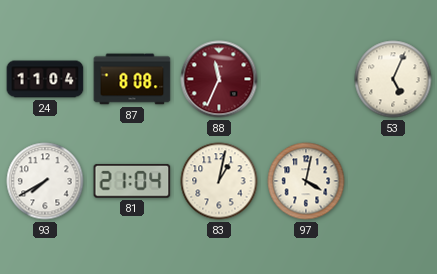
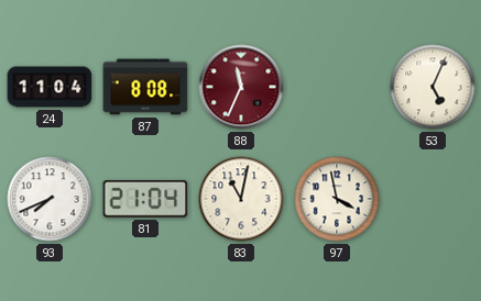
93: 7:40 -> 7:41 (50, 199)
83: 1:02 -> 11:02 (241, 199)
97: 4:02 -> 3:58 (337, 199)
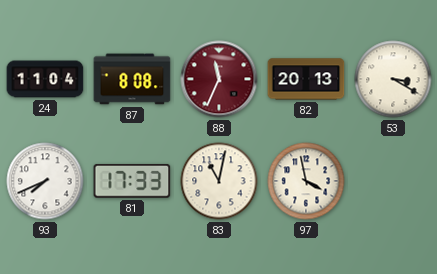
82: none -> 20:13 (306, 79)
53: 5:04 -> 3:20 (393, 79)
81: 21:04 -> 17:33 (132, 181)
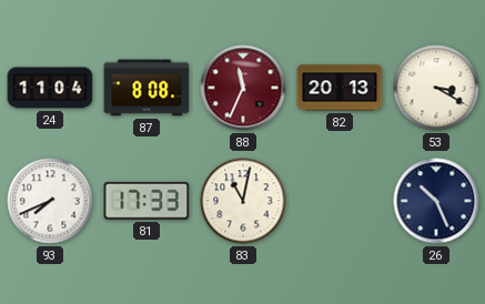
97: 3:58 -> none (306, 181)
26: none -> 10:26 (436, 201)
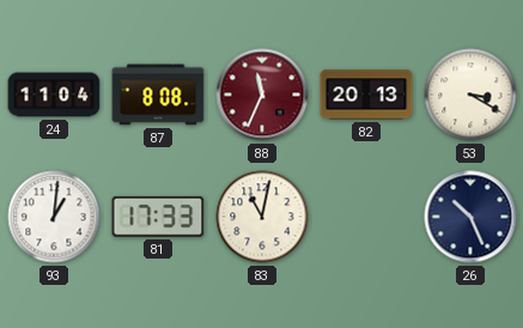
93: 7:41 -> 1:01 (54, 217)
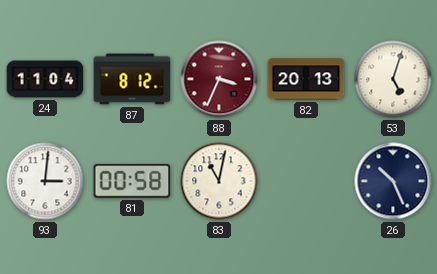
87: 8:08 -> 8:12 (132, 79)
88: 11:34 -> 3:34 (219, 79)
53: 3:20 -> 5:03 (393, 79)
93: 1:01 -> 3:01 (45, 181)
81: 17:33 -> 00:58 (132, 181)
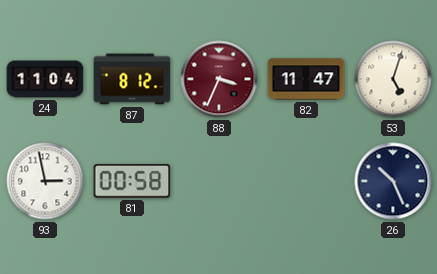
82: 20:13 -> 11:47 (306, 79)
93: 3:01 -> 2:58 (45, 181)
83: 11:02 -> none (219, 181)
